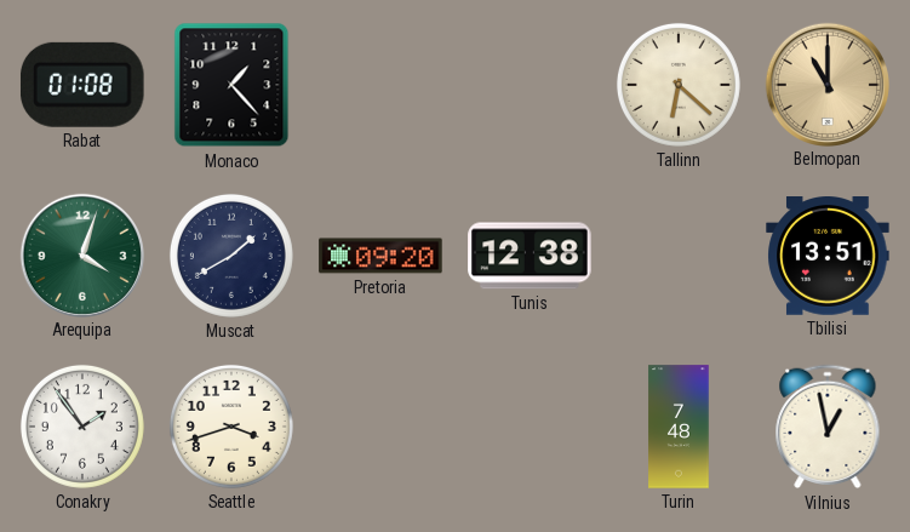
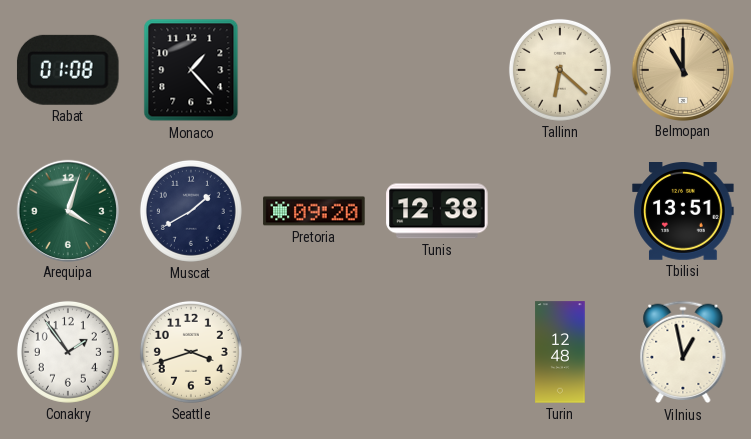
Turin: 7:48 -> 12:48 (560, 352)
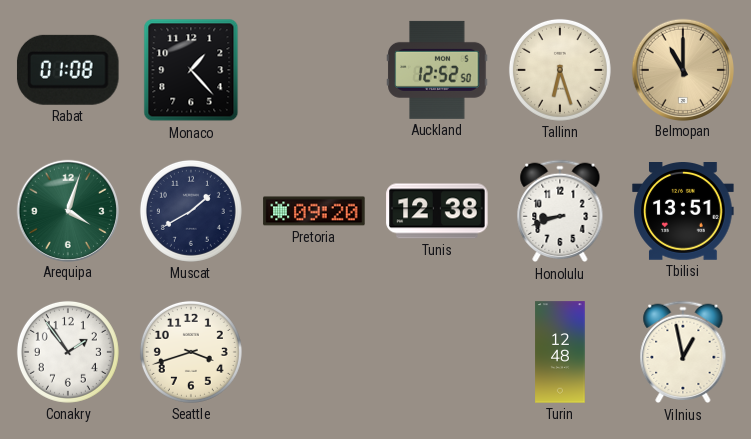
Auckland: none -> 12:52 (437, 70)
Tallinn: 6:22 -> 6:27 (560, 70)
Honolulu: none -> 8:42 (560, 211)
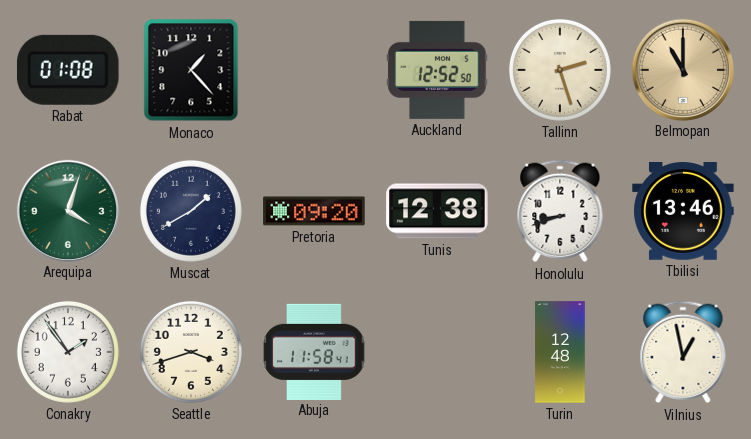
Tallinn: 6:27 -> 2:27 (560, 70)
Tbilisi: 13:51 -> 13:46 (683, 212)
Abuja: none -> 11:58 (314, 351)
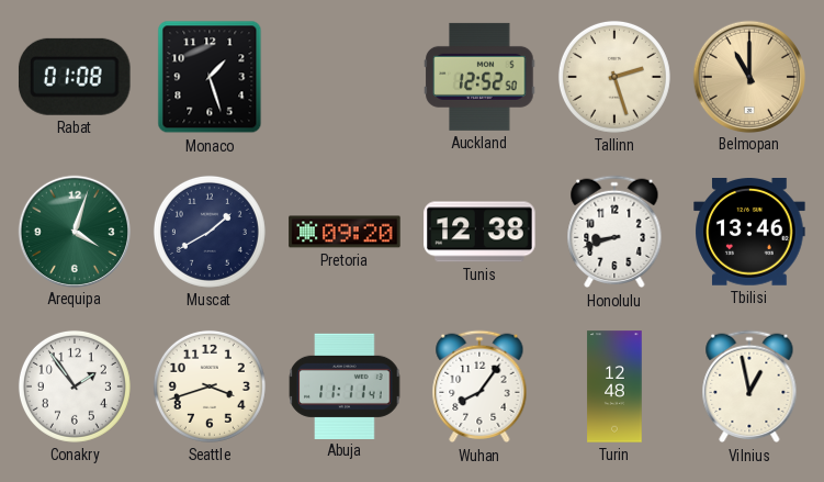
Monaco: 1:23 -> 1:27 (210, 77)
Abuja: 11:58 -> 11:11 (345, 385)
Wuhan: none -> 8:06 (479, 386)
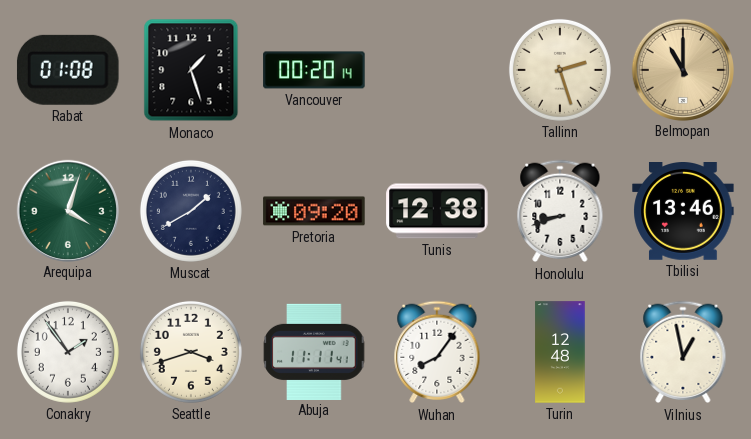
Vancouver: none -> 00:20 (314, 70)
Auckland: 12:52 -> none (479, 77)
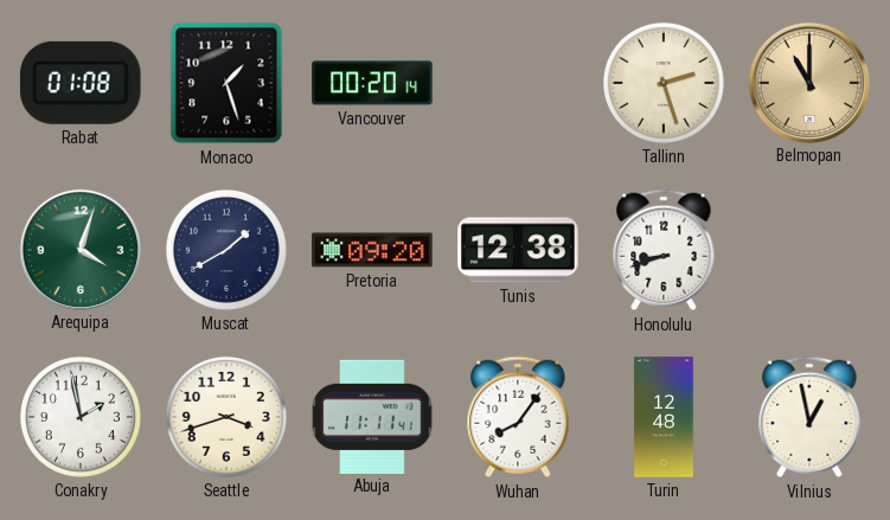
Tbilisi: 13:46 -> none (683, 212)
Conakry: 1:54 -> 1:58 (81, 417)
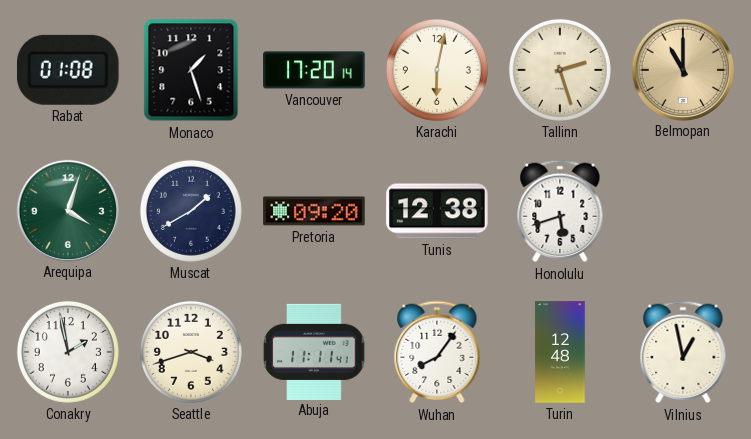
Vancouver: 00:20 -> 17:20 (314, 70)
Karachi: none -> 6:02 (437, 70)
Honolulu: 8:42 -> 5:42 (560, 211)
